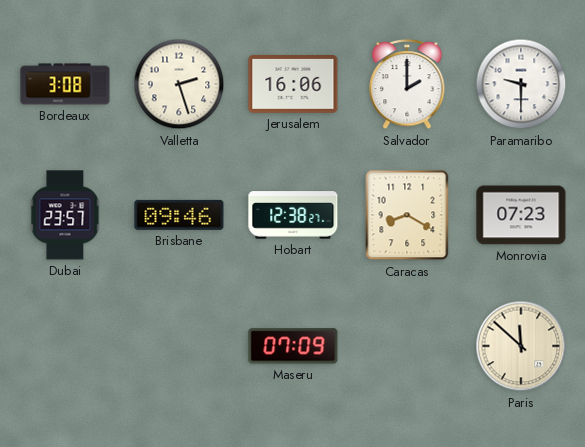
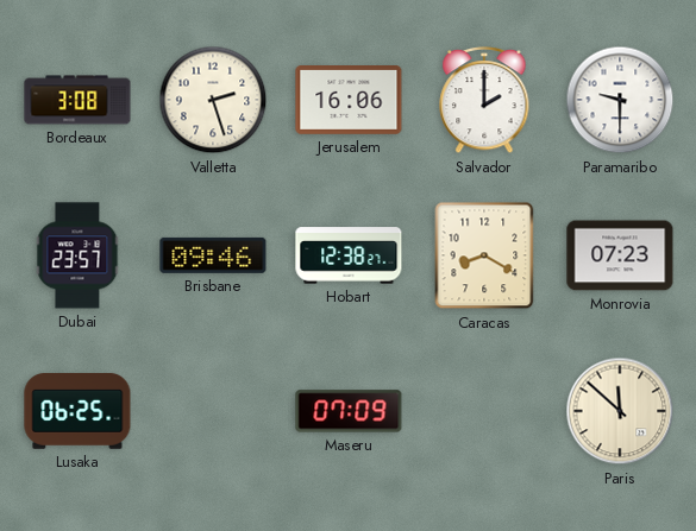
Lusaka: none -> 06:25 (77, 412)
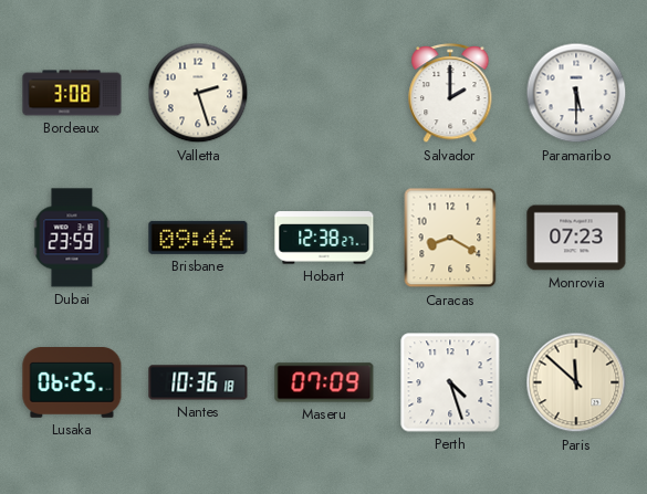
Jerusalem: 16:06 -> none (349, 101)
Paramaribo: 9:30 -> 5:30 (576, 93)
Dubai: 23:57 -> 23:59 (72, 238)
Nantes: none -> 10:36 (198, 382)
Perth: none -> 4:27 (450, 382)
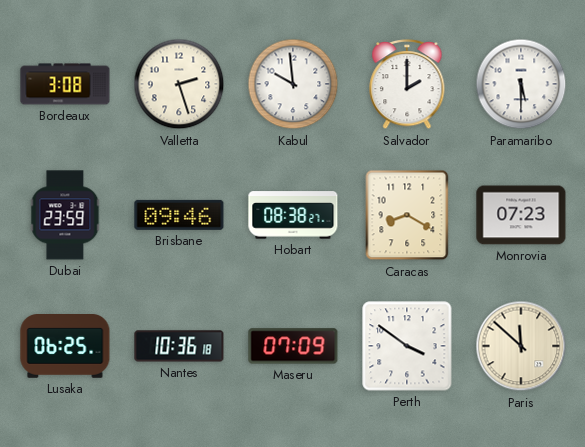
Kabul: none -> 9:59 (293, 84)
Hobart: 12:38 -> 08:38 (293, 215)
Perth: 4:27 -> 3:51 (407, 346)
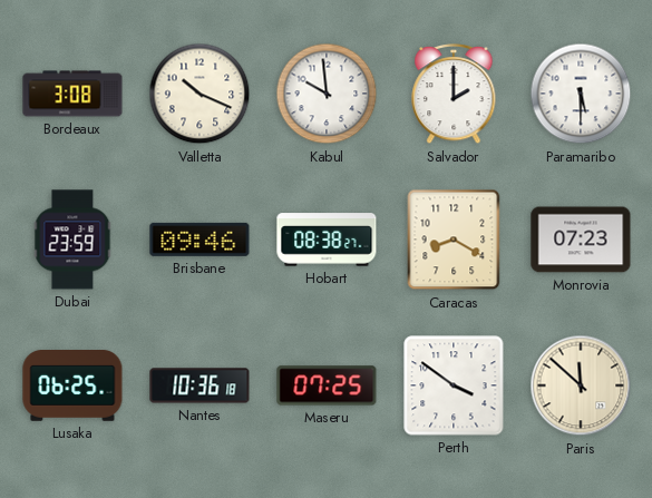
Valletta: 2:27 -> 10:19 (200, 94)
Maseru: 07:09 -> 07:25 (327, 385)
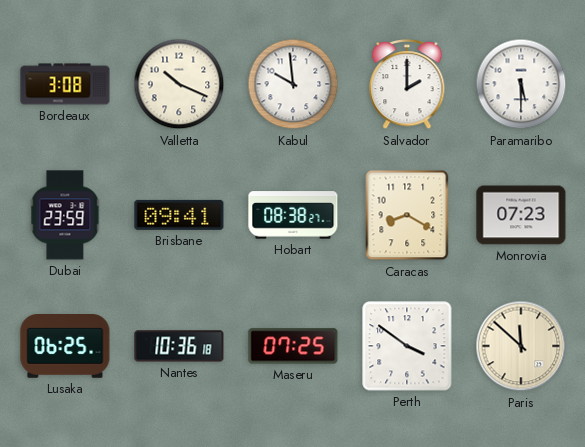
Brisbane: 09:46 -> 09:41 (179, 215)
